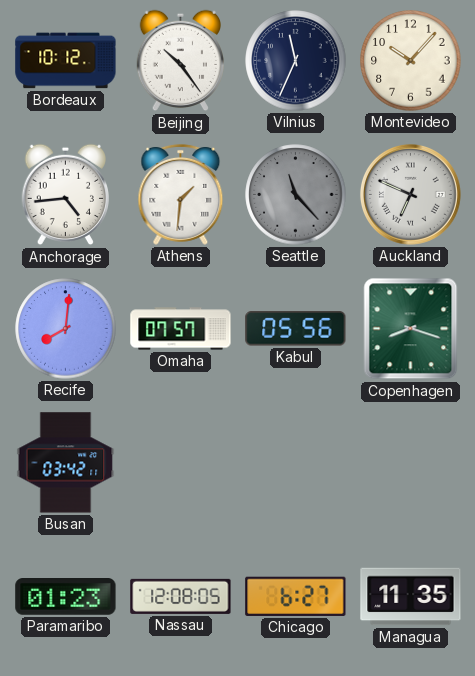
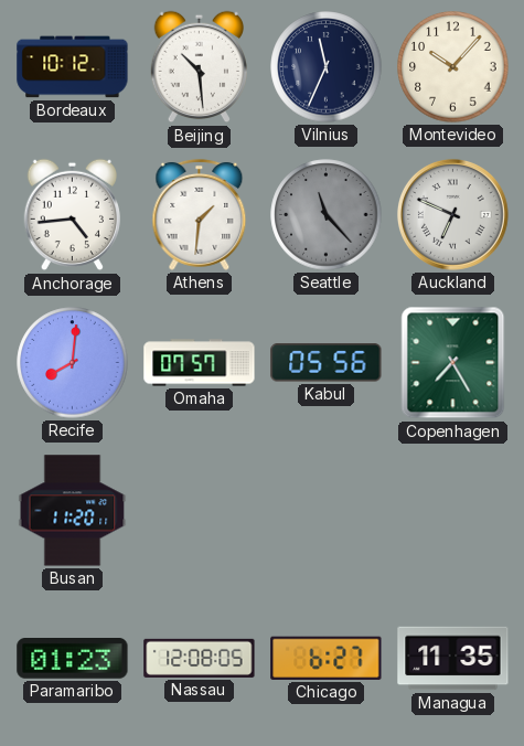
Beijing: 10:24 -> 10:29 (199, 67)
Copenhagen: 8:18 -> 7:25 (453, 363)
Busan: 03:42 -> 11:20 (73, 511)
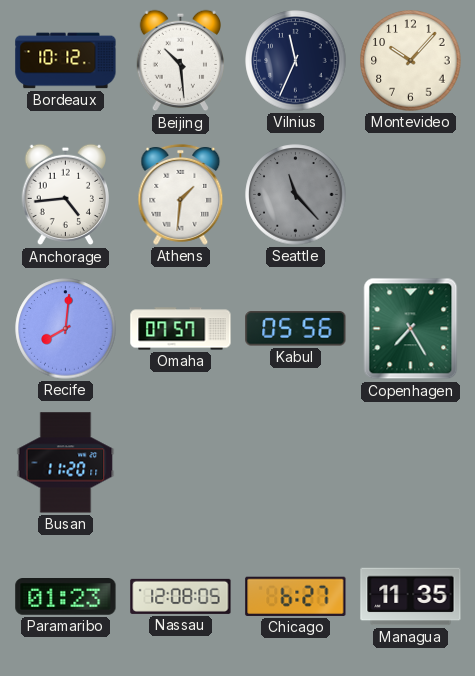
Auckland: 6:49 -> none (452, 214)
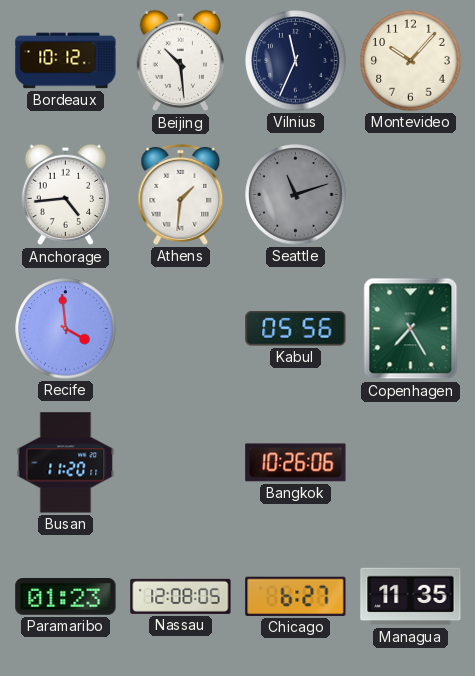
Seattle: 11:23 -> 11:12 (296, 195)
Recife: 8:01 -> 3:59 (66, 329)
Omaha: 07:57 -> none (181, 329)
Bangkok: none -> 10:26 (296, 463)
